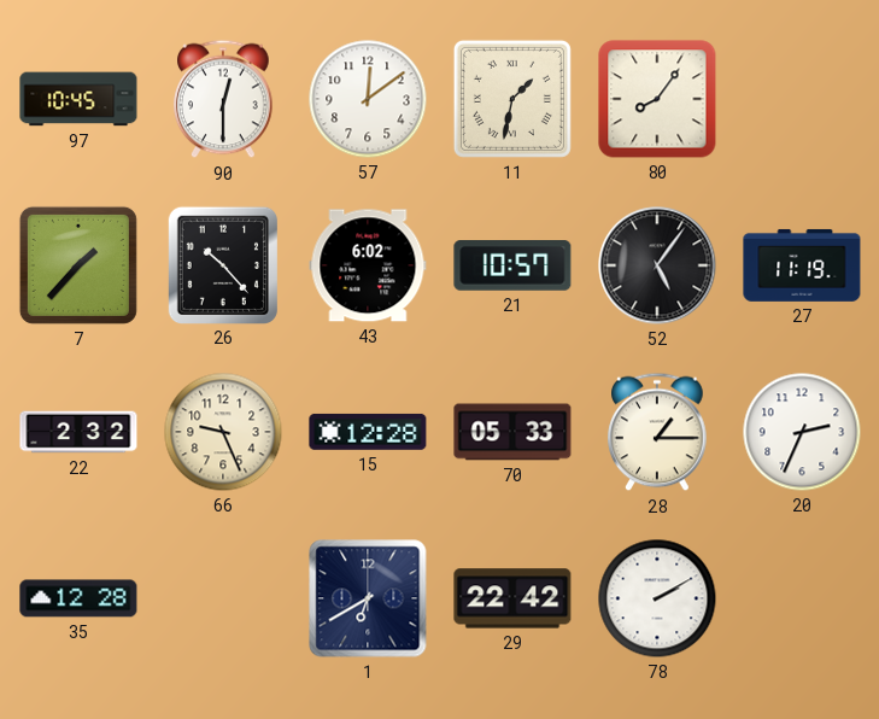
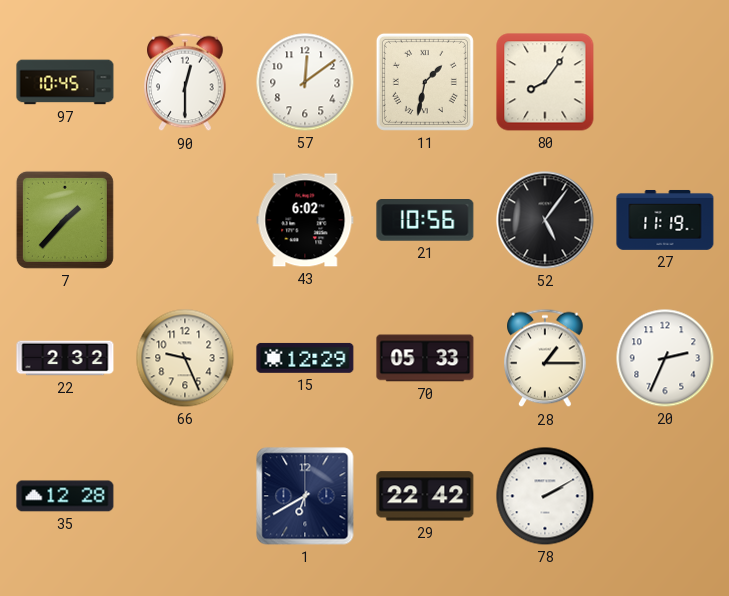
26: 10:23 -> none (222, 264)
21: 10:57 -> 10:56 (425, 221)
15: 12:28 -> 12:29 (305, 358)
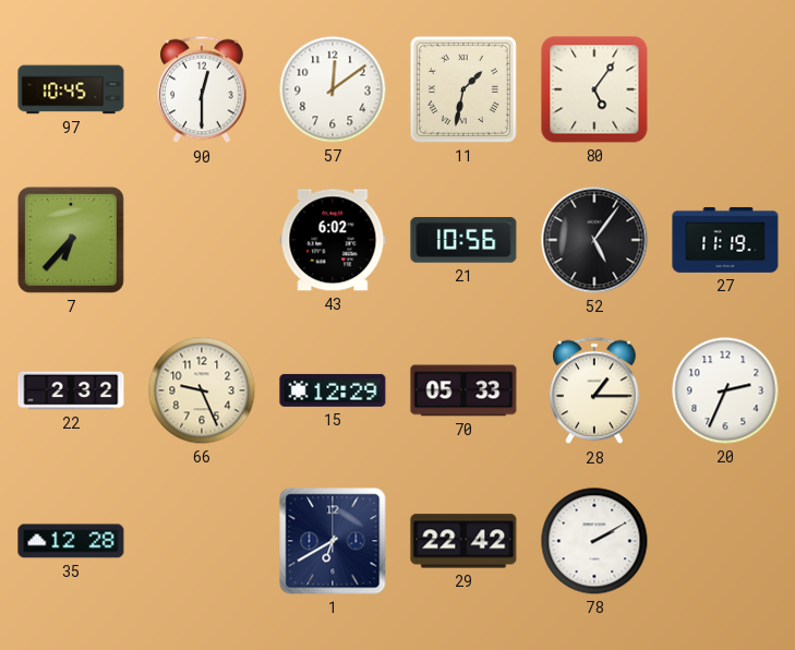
80: 8:06 -> 5:06 (594, 89)
7: 1:37 -> 6:37 (71, 240)
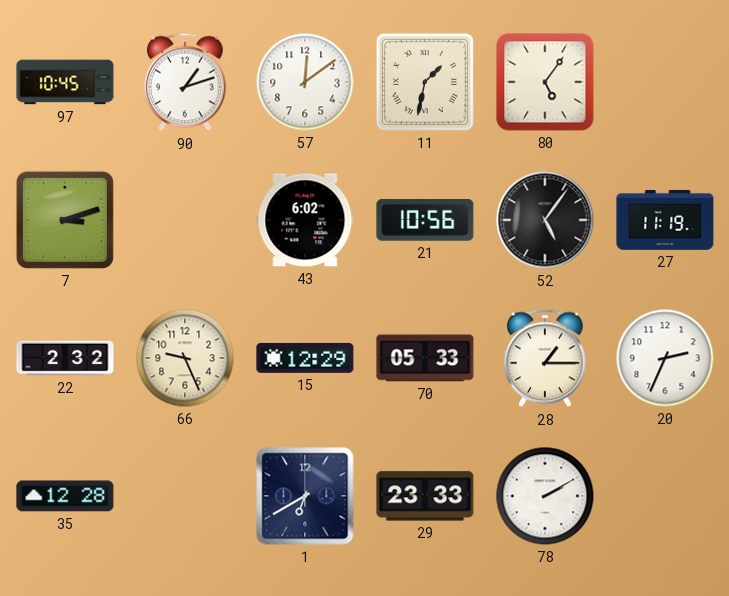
90: 12:30 -> 1:12 (185, 82)
7: 6:37 -> 3:12 (65, 220)
29: 22:42 -> 23:33 (425, 496)
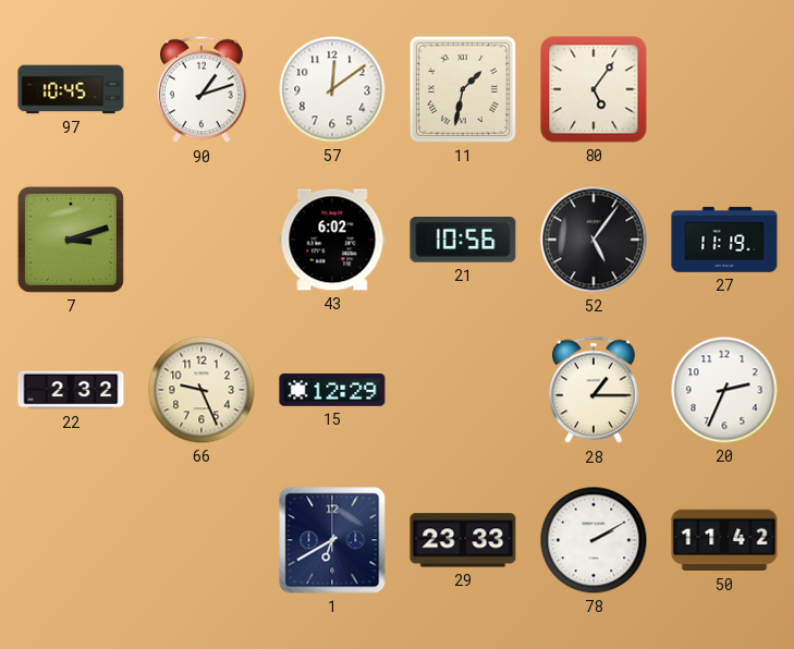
70: 05:33 -> none (425, 358)
35: 12:28 -> none (65, 496)
50: none -> 11:42 (724, 540)
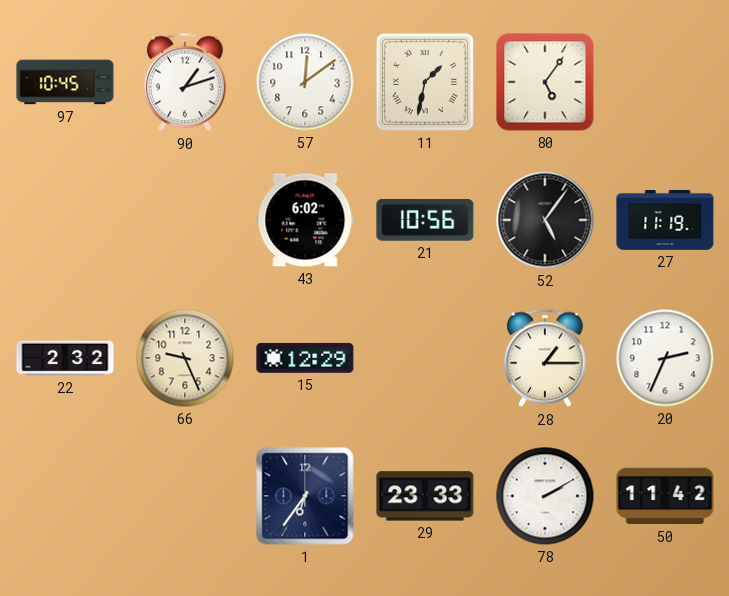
7: 3:12 -> none (71, 240)
1: 6:40 -> 6:36 (305, 496)
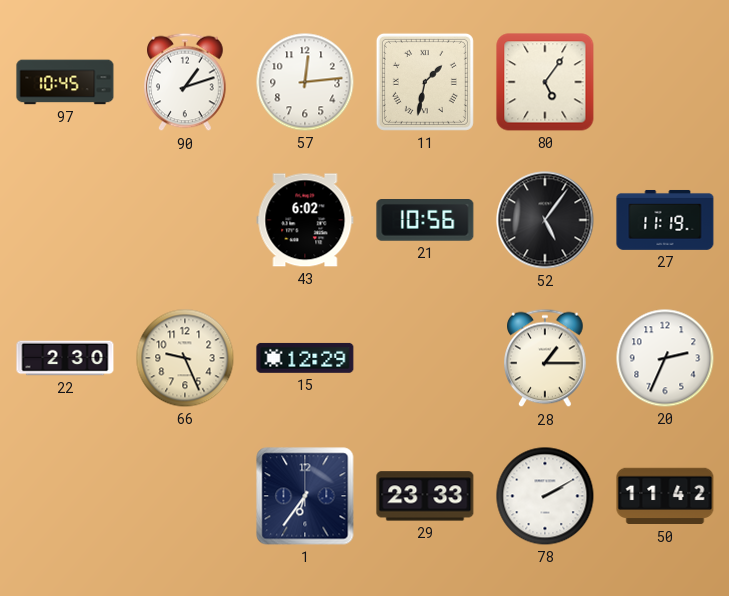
57: 12:09 -> 12:14 (305, 82)
22: 2:32 -> 2:30 (65, 358)
